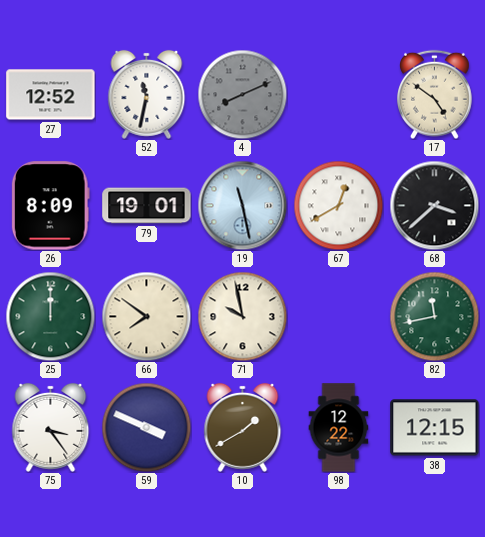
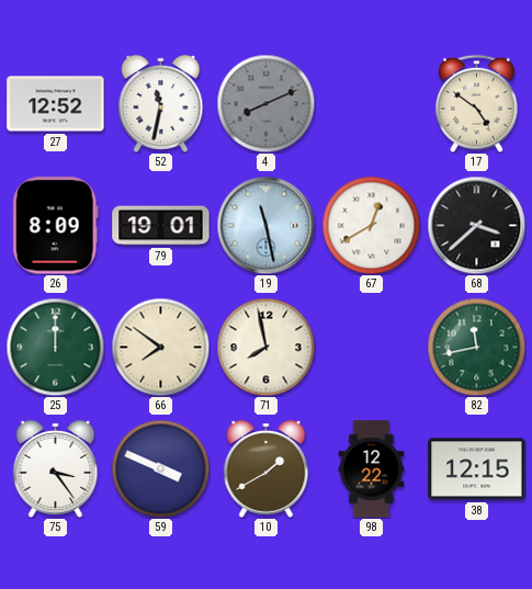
71: 9:58 -> 7:58 (265, 347)
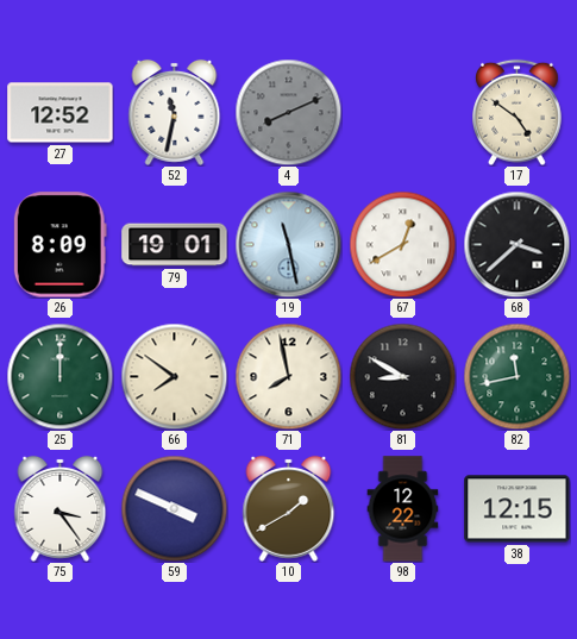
81: none -> 8:50 (402, 376)
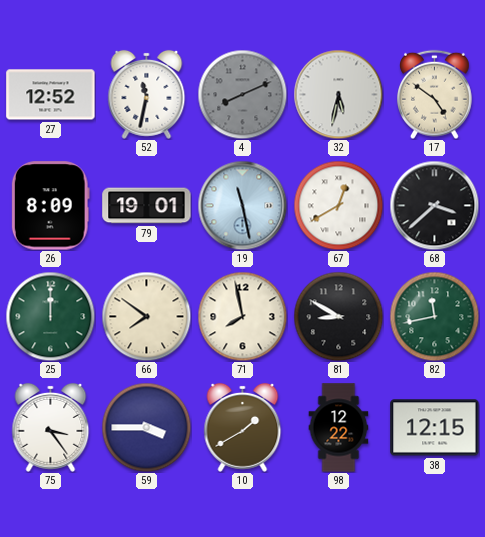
32: none -> 5:32 (338, 94)
59: 3:49 -> 3:45 (146, 427)
